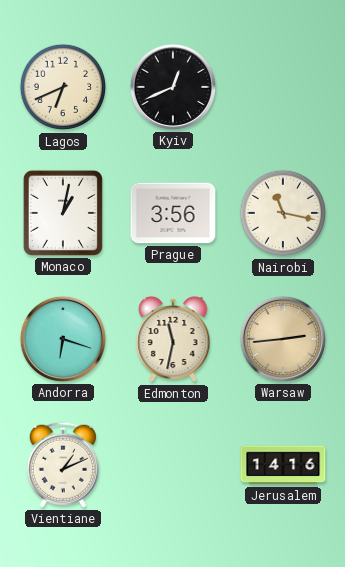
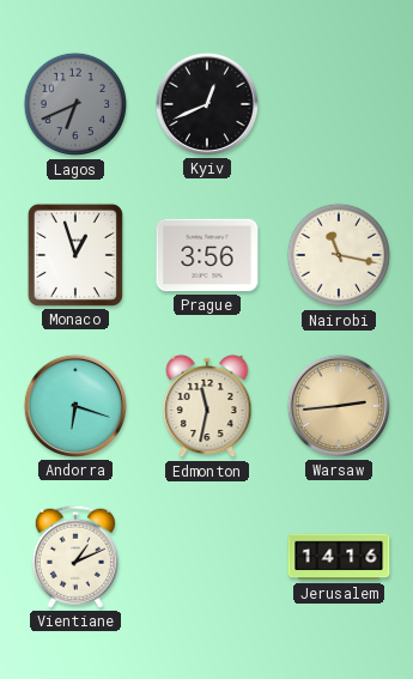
Lagos dial: cream -> grey (75, 104)
Monaco: 1:02 -> 12:57 (75, 255)
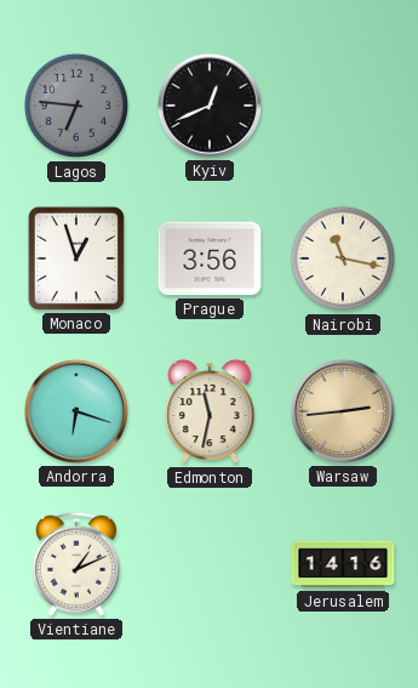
Lagos: 6:41 -> 6:46 (76, 106)
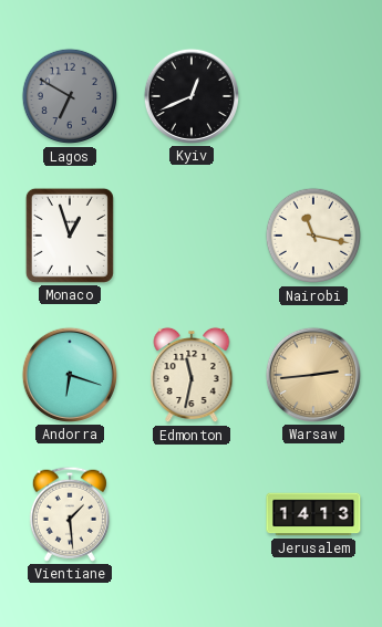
Lagos: 6:46 -> 6:50 (70, 96)
Prague: 3:56 -> none (210, 258)
Vientiane: 1:11 -> 1:29 (70, 514)
Jerusalem: 14:16 -> 14:13 (313, 514)
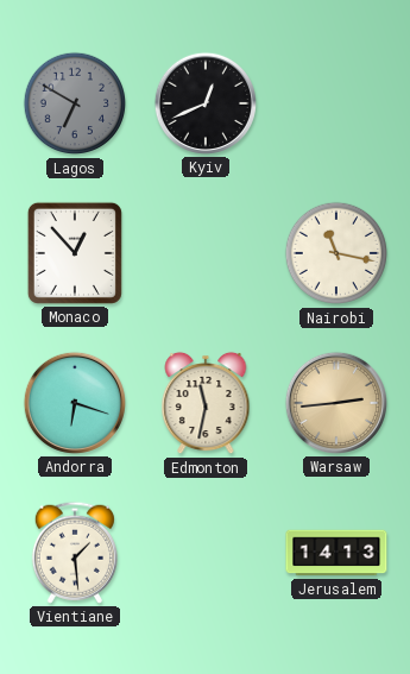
Monaco: 12:57 -> 12:53 (75, 253)
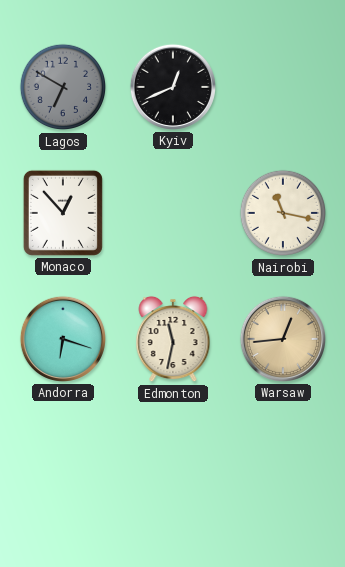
Warsaw: 2:44 -> 12:44 (283, 339)
Vientiane: 1:29 -> none (75, 553)
Jerusalem: 14:13 -> none (336, 553)
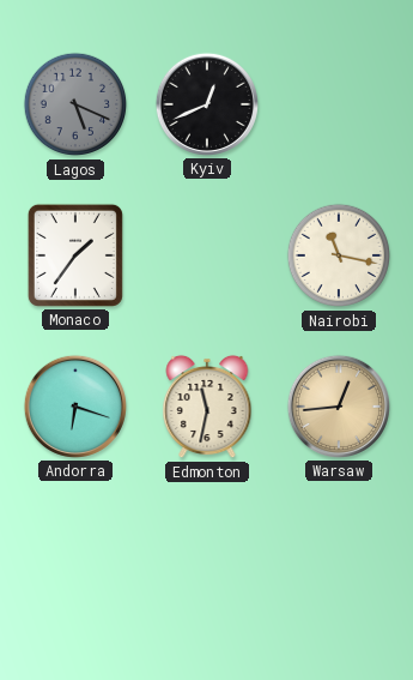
Lagos: 6:50 -> 5:19 (75, 104)
Monaco: 12:53 -> 1:36 (75, 255)
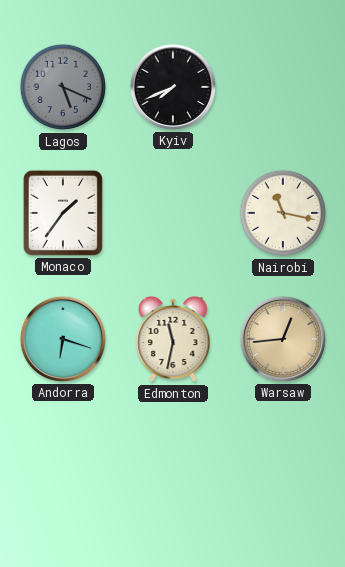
Kyiv: 12:41 -> 7:41 (173, 87)
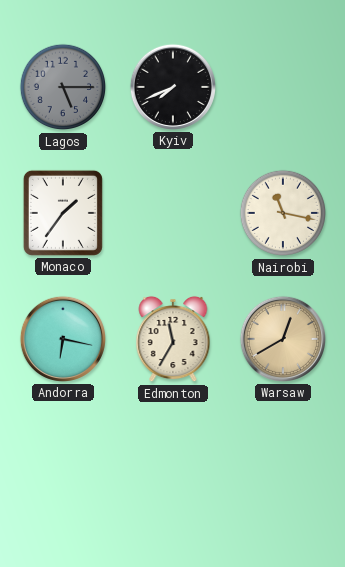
Lagos: 5:19 -> 5:15 (63, 87)
Andorra: 6:18 -> 6:17 (63, 339)
Edmonton: 11:32 -> 11:35 (173, 339)
Warsaw: 12:44 -> 12:40 (283, 339)
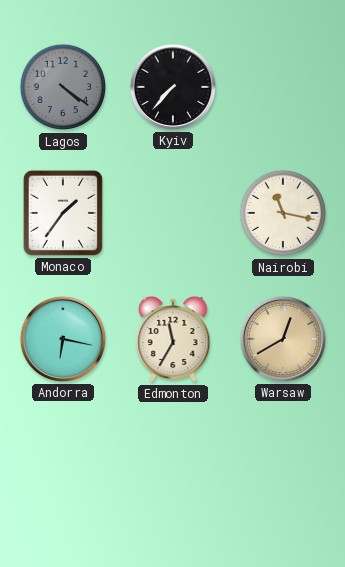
Lagos: 5:15 -> 4:21 (63, 87)
Kyiv: 7:41 -> 7:37 (173, 87)
